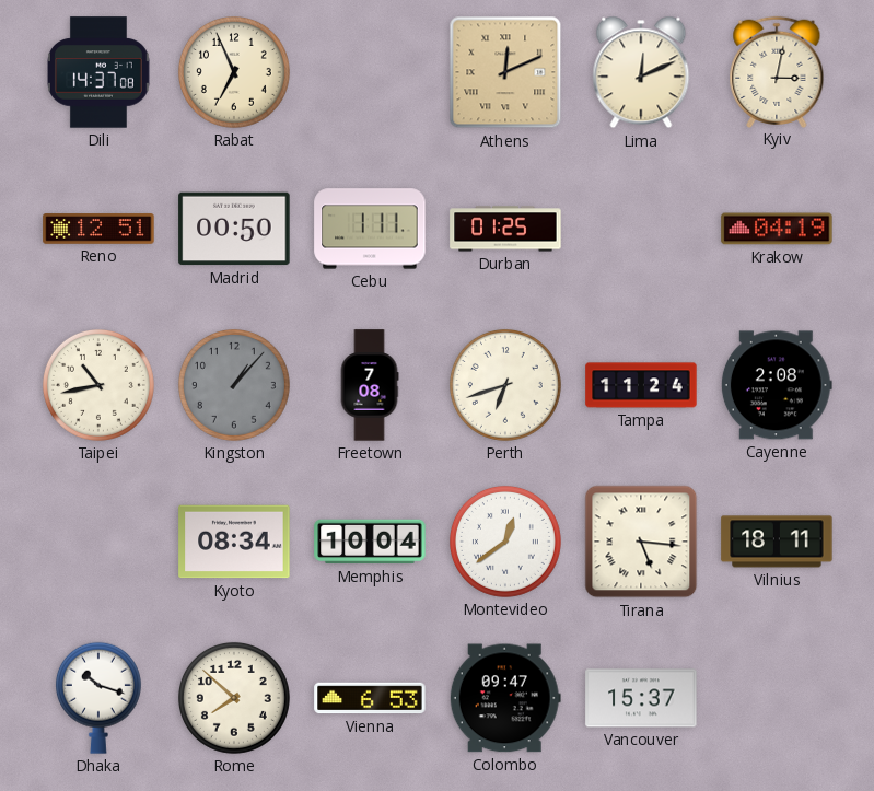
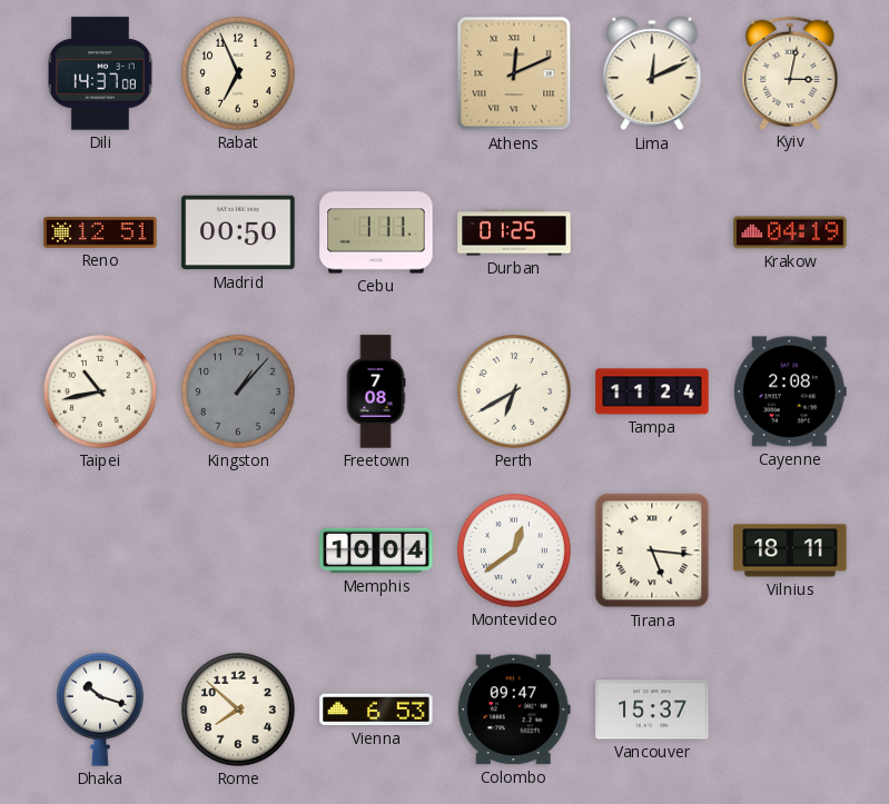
Perth: 6:42 -> 6:40 (514, 391)
Kyoto: 08:34 -> none (234, 542)
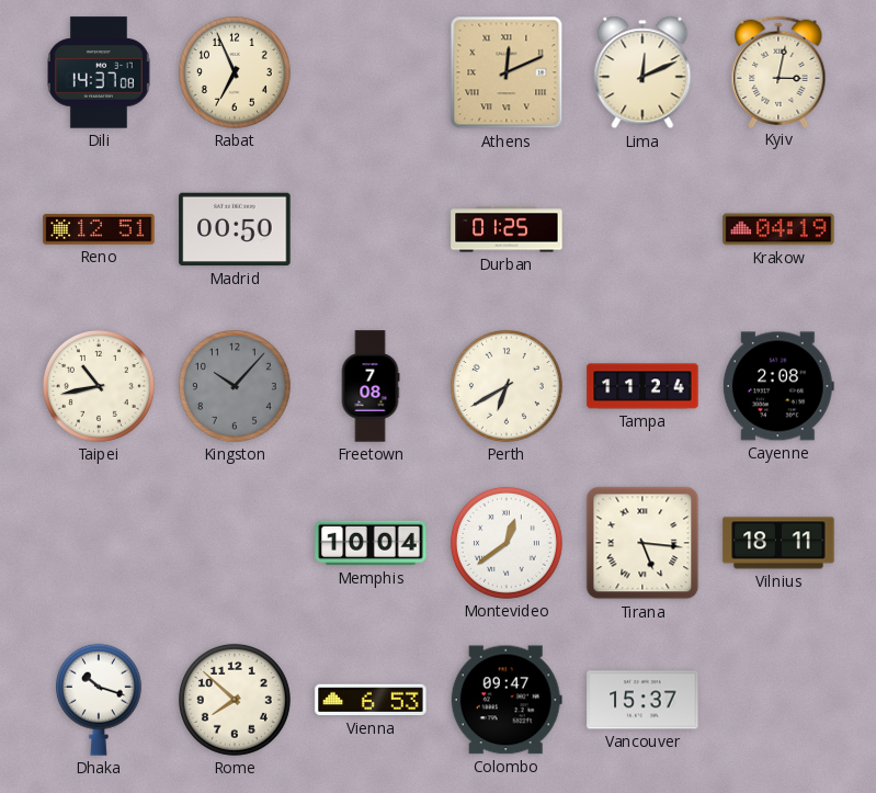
Cebu: 1:11 -> none (376, 232)
Kingston: 1:07 -> 10:07 (235, 386)
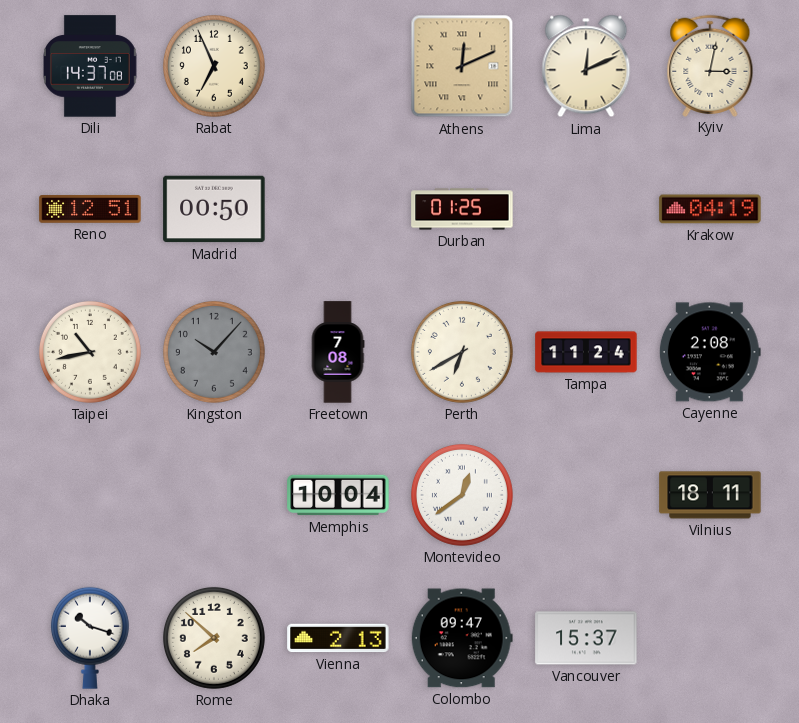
Tirana: 5:16 -> none (642, 543)
Vienna: 6:53 -> 2:13 (338, 638)
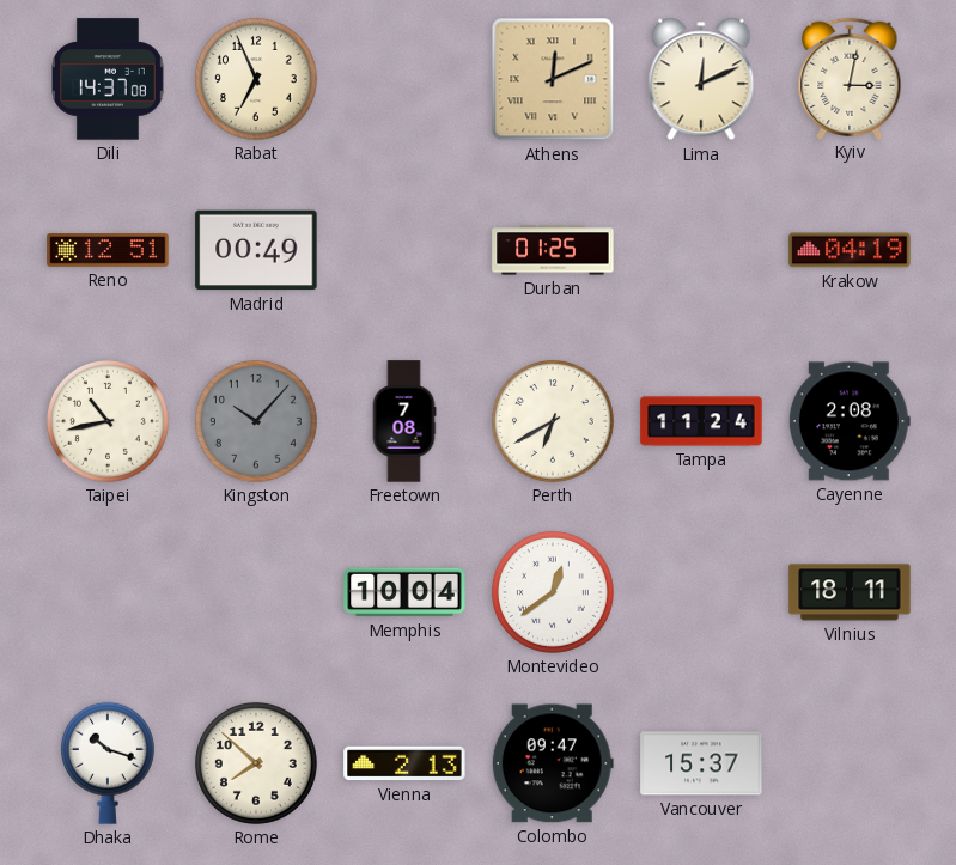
Madrid: 00:50 -> 00:49 (256, 250)
